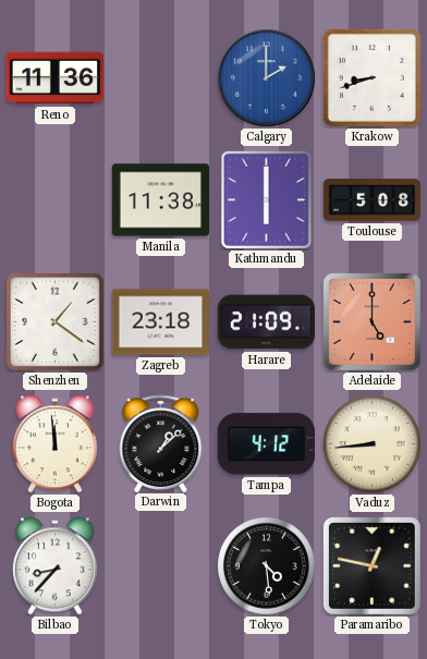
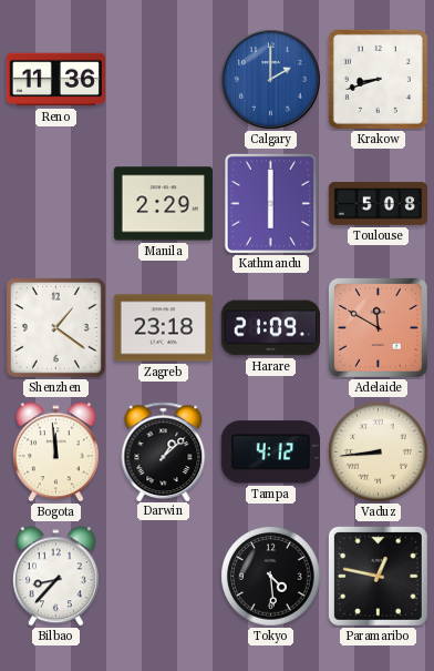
Manila: 11:38 -> 2:29 (163, 204)
Adelaide: 5:00 -> 11:50 (378, 327)
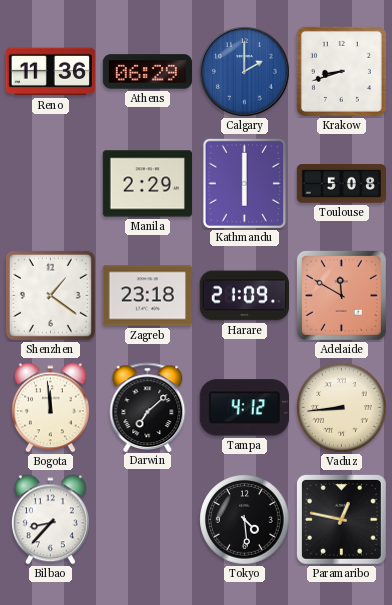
Athens: none -> 06:29 (147, 72)
Darwin: 1:08 -> 7:08 (148, 407)
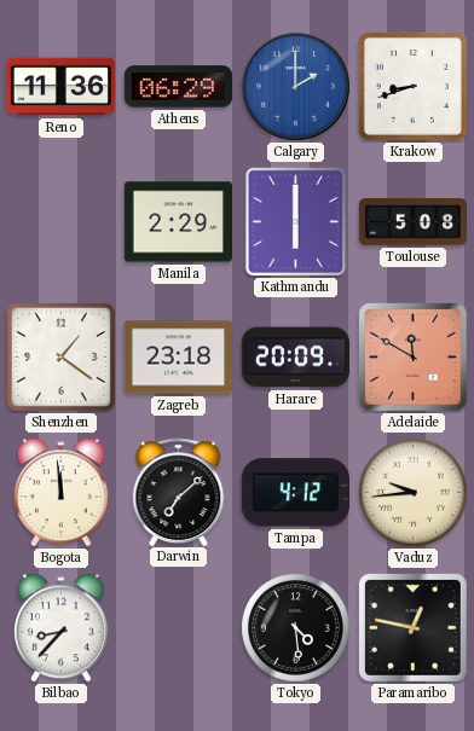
Harare: 21:09 -> 20:09 (295, 358)
Vaduz: 8:44 -> 9:44 (414, 493)
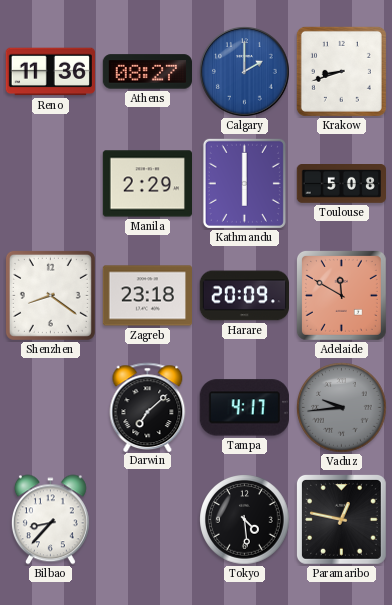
Athens: 06:29 -> 08:27 (147, 72)
Shenzhen: 1:21 -> 8:21 (50, 295)
Bogota: 11:59 -> none (60, 493)
Tampa: 4:12 -> 4:17 (244, 408)
Vaduz dial: cream -> grey (342, 408)
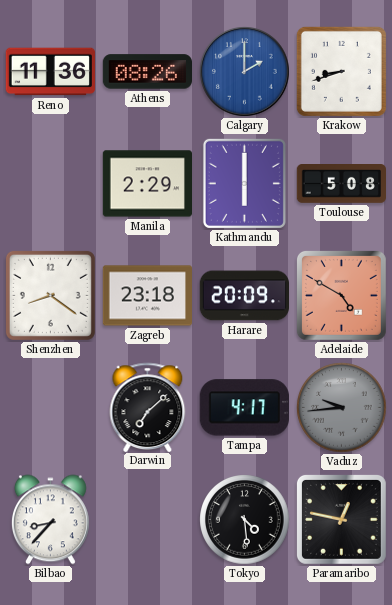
Athens: 08:27 -> 08:26 (147, 72)
Adelaide: 11:50 -> 4:50 (341, 295)
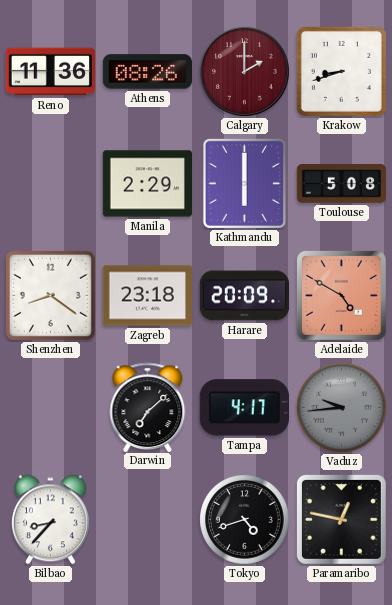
Calgary dial: blue -> burgundy (245, 72)
Tokyo: 4:29 -> 4:42 (245, 520)
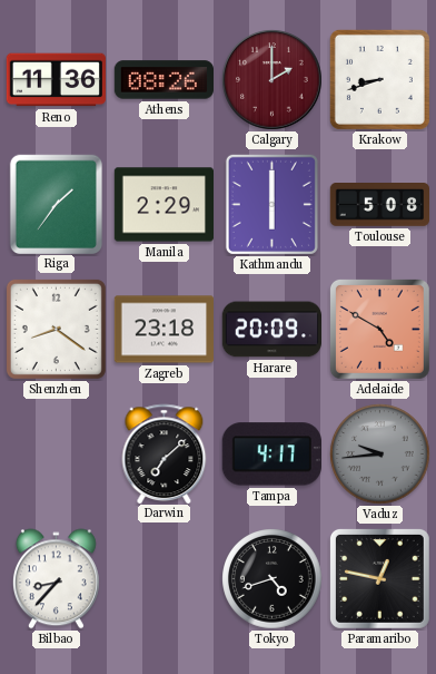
Riga: none -> 1:36 (56, 204)
